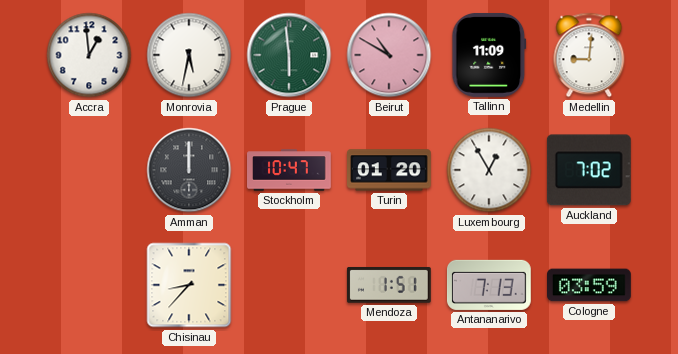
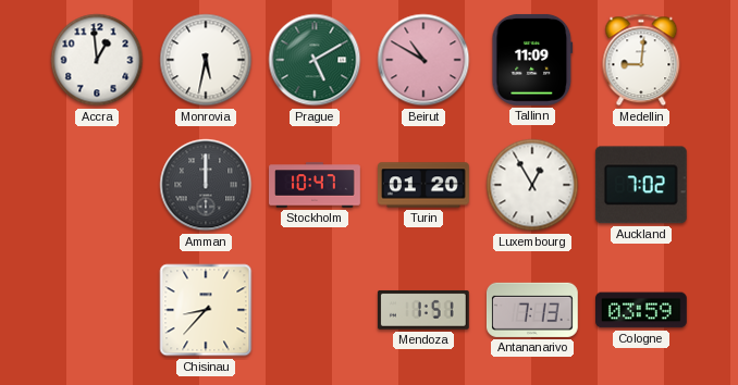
Prague: 5:59 -> 5:10 (315, 60)
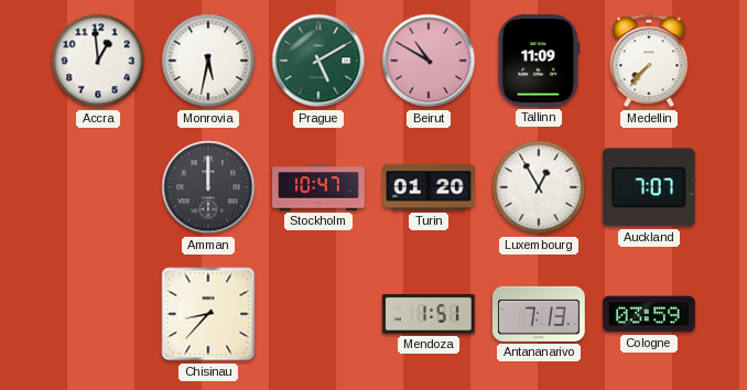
Medellin: 9:01 -> 7:37 (649, 61)
Auckland: 7:02 -> 7:07 (649, 187)
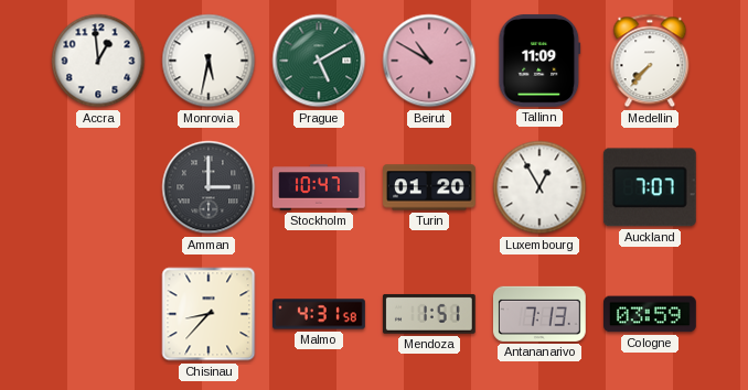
Amman: 12:00 -> 3:00 (209, 187)
Malmo: none -> 4:31 (320, 314)
